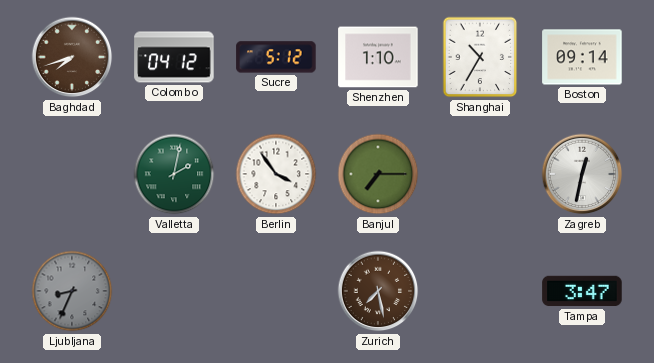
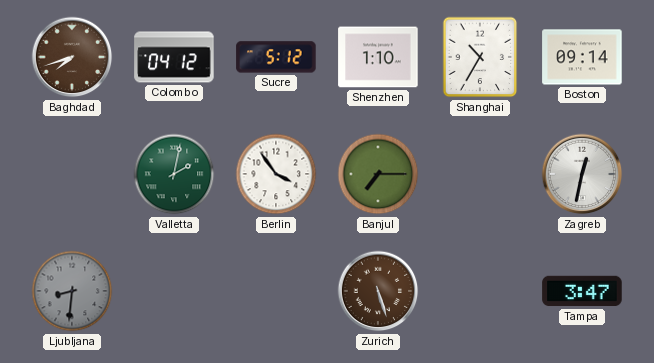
Ljubljana: 8:34 -> 8:31 (72, 291)
Zurich: 7:28 -> 5:27 (378, 291)
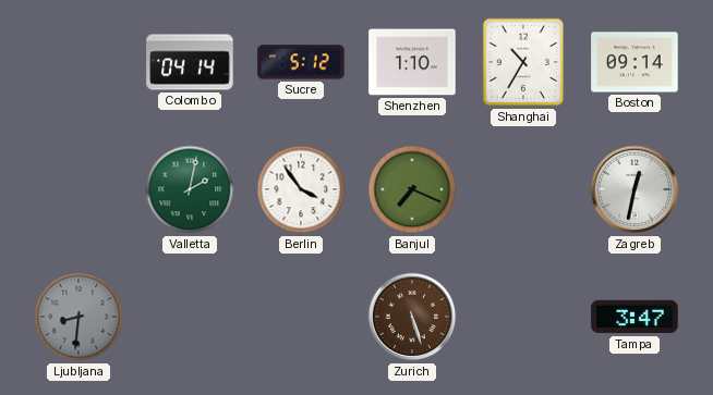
Baghdad: 7:42 -> none (72, 57)
Colombo: 04:12 -> 04:14 (190, 62)
Banjul: 7:15 -> 7:19 (412, 189)
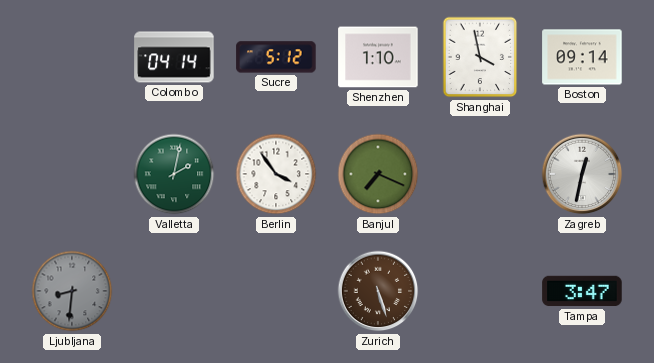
Shanghai: 10:35 -> 3:58 (480, 57)
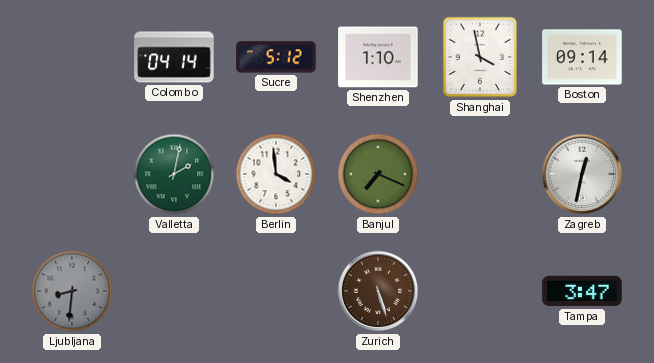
Berlin: 3:54 -> 3:59 (276, 174)
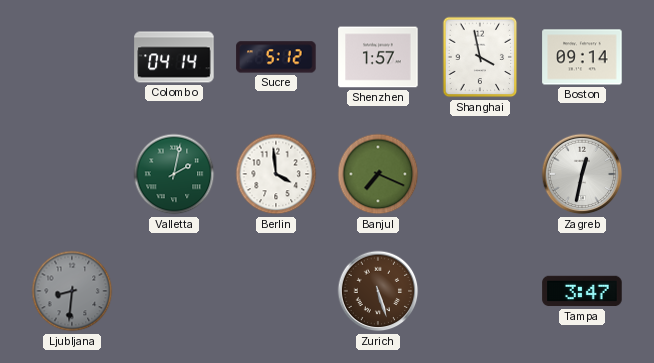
Shenzhen: 1:10 -> 1:57 (378, 57)
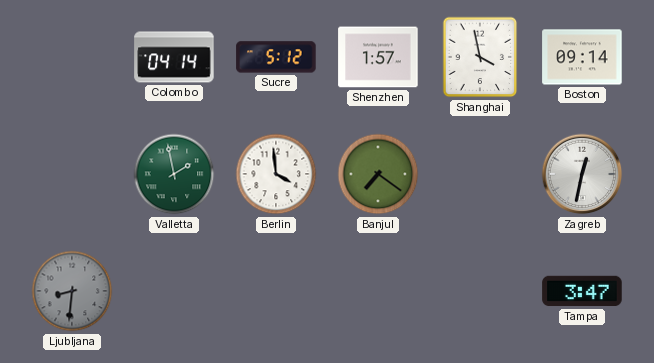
Valletta: 2:02 -> 1:58 (174, 174)
Banjul: 7:19 -> 7:21 (378, 174)
Zurich: 5:27 -> none (378, 291)
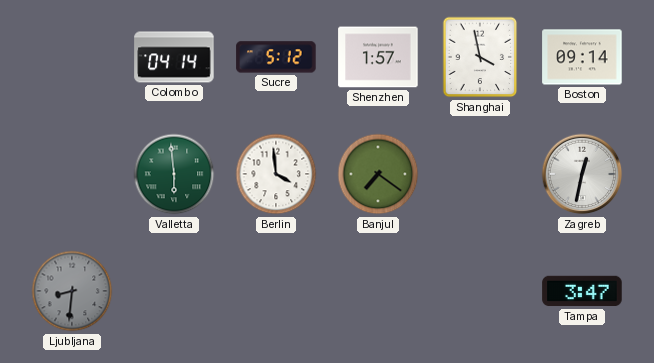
Valletta: 1:58 -> 5:59 (174, 174)
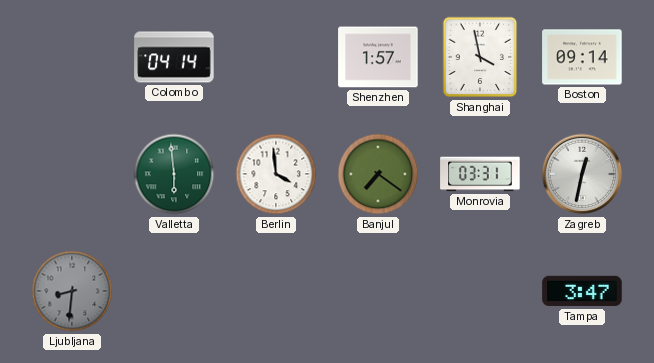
Sucre: 5:12 -> none (276, 57)
Monrovia: none -> 03:31 (480, 174)
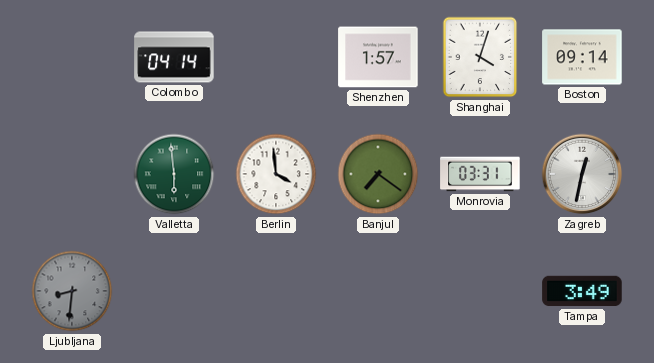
Shanghai: 3:58 -> 4:03 (480, 57)
Tampa: 3:47 -> 3:49 (582, 291)
